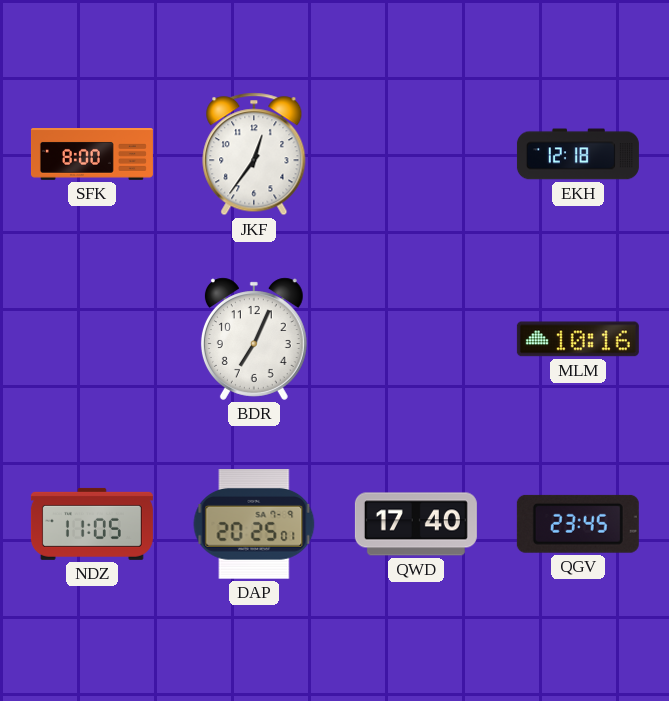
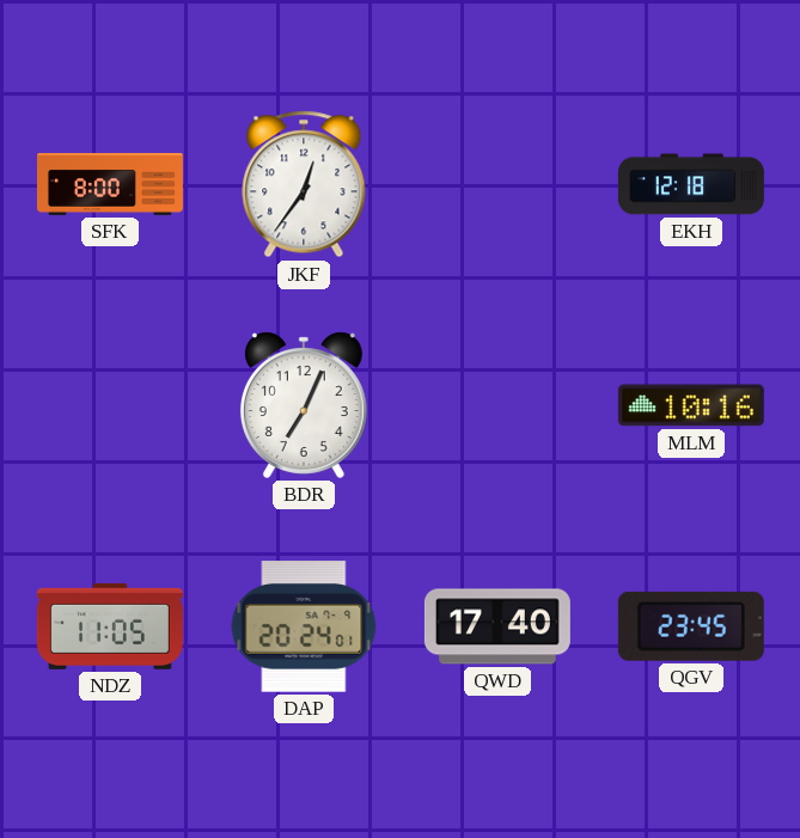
DAP: 20:25 -> 20:24 (304, 626)
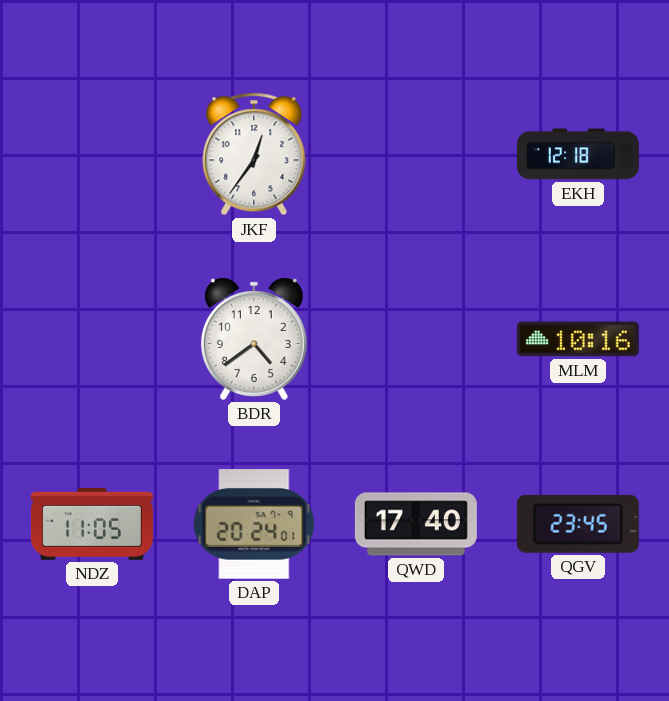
SFK: 8:00 -> none (110, 185)
BDR: 7:04 -> 4:39 (254, 339)
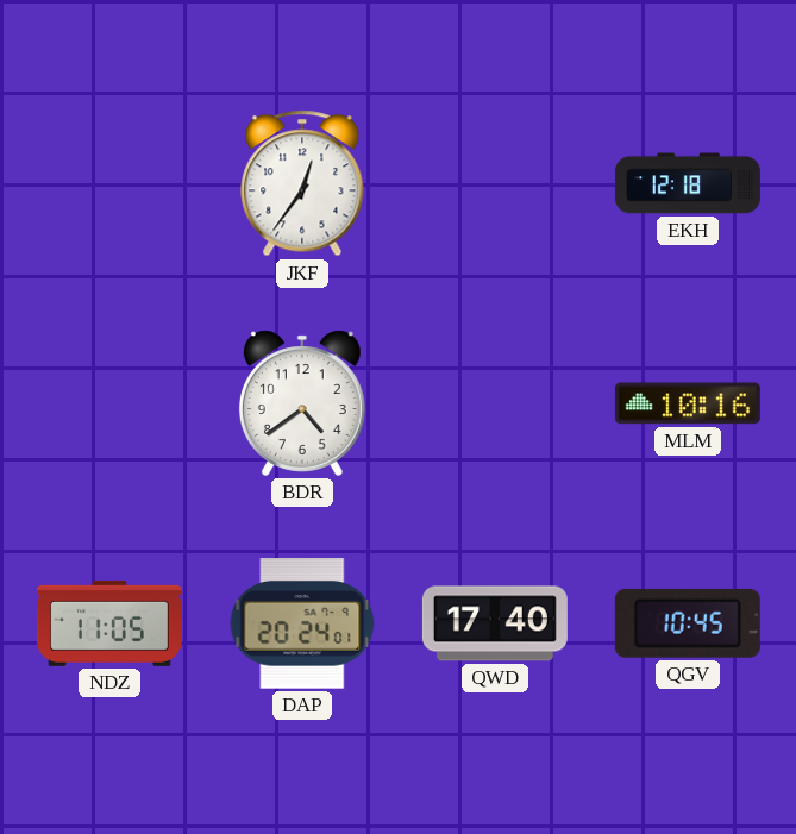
QGV: 23:45 -> 10:45 (688, 623)
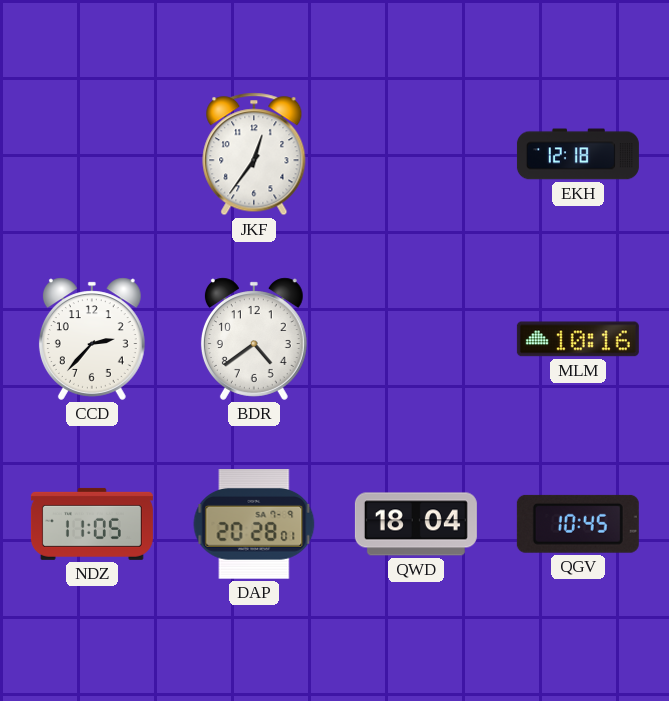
CCD: none -> 2:37 (92, 339)
DAP: 20:24 -> 20:28 (254, 524)
QWD: 17:40 -> 18:04 (416, 524)
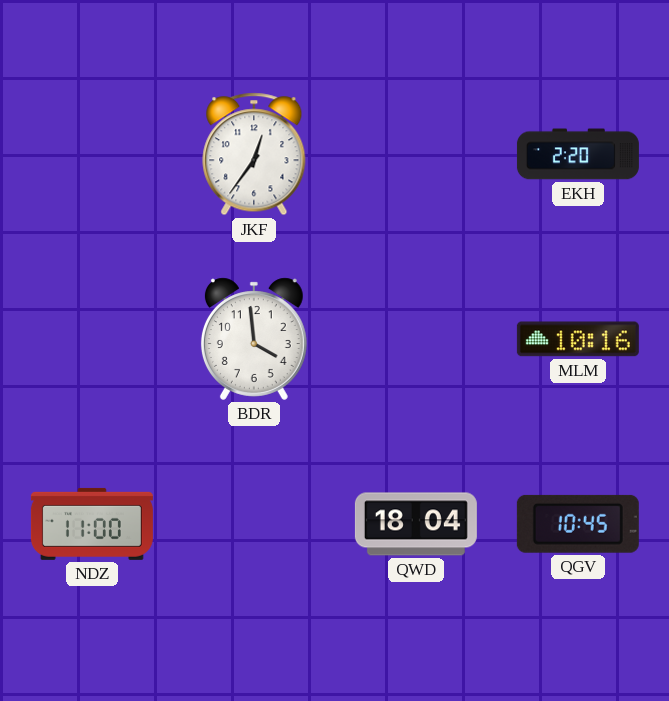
EKH: 12:18 -> 2:20 (578, 154)
CCD: 2:37 -> none (92, 339)
BDR: 4:39 -> 3:59 (254, 339)
NDZ: 11:05 -> 11:00 (92, 524)
DAP: 20:28 -> none (254, 524)
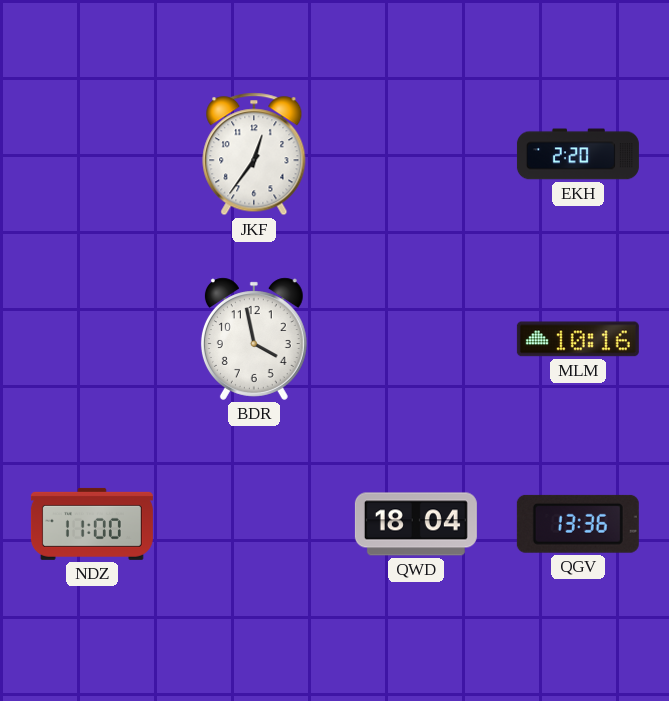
BDR: 3:59 -> 3:58 (254, 339)
QGV: 10:45 -> 13:36 (578, 524)
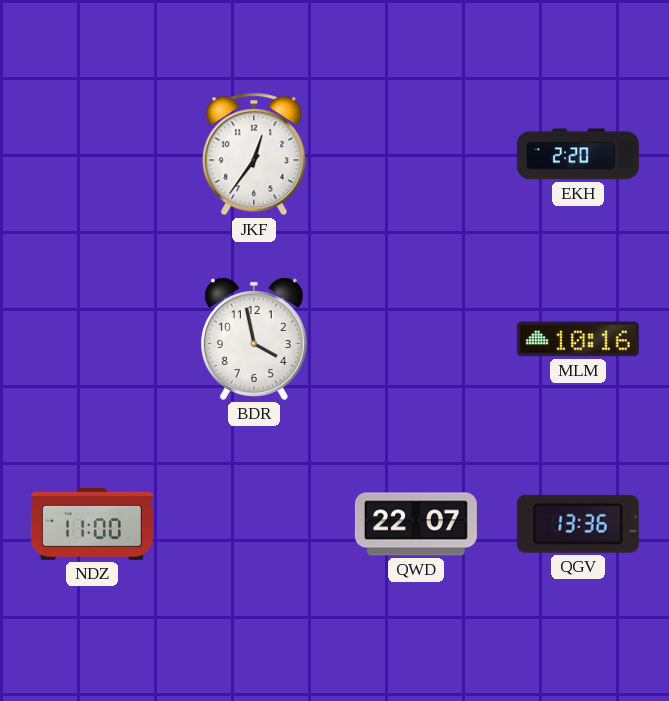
QWD: 18:04 -> 22:07 (416, 524)
